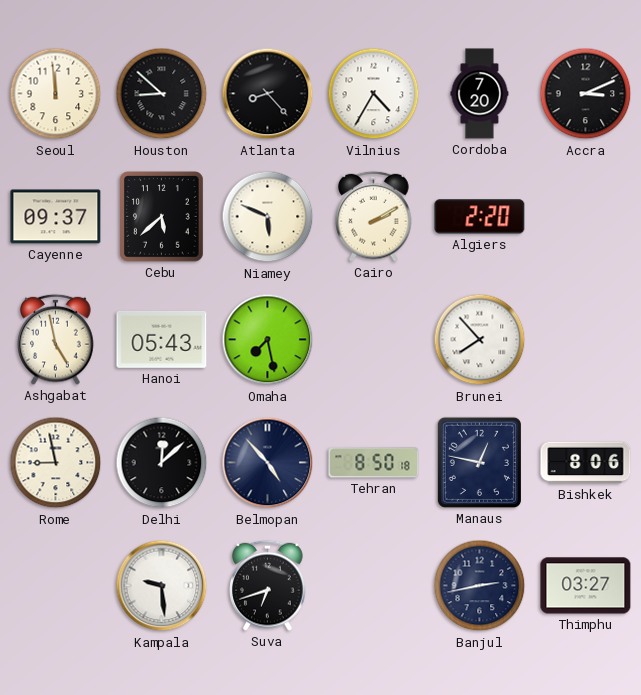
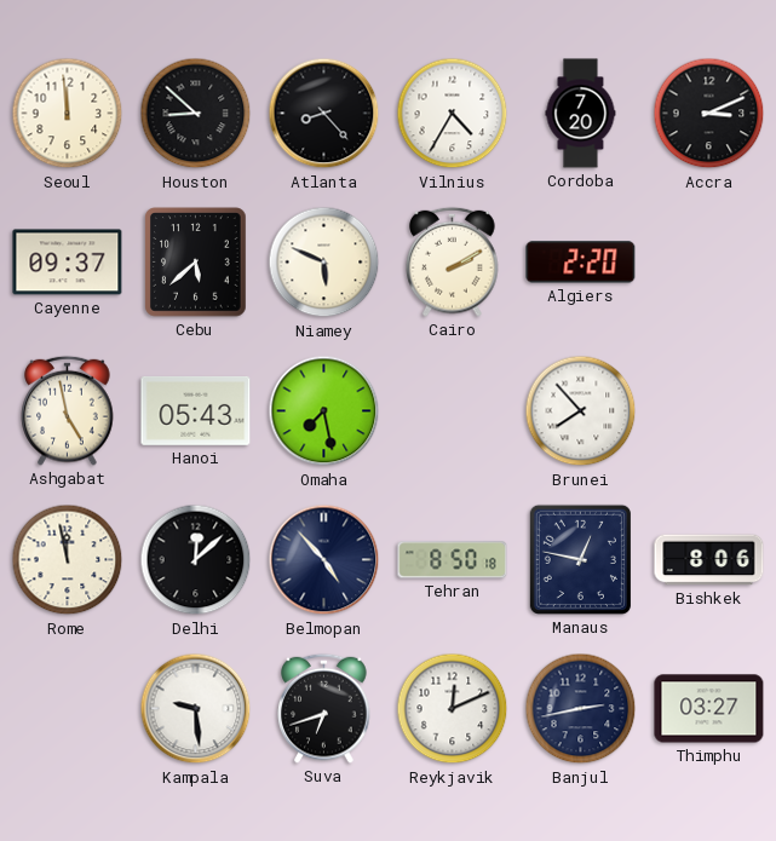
Rome: 8:58 -> 11:58 (68, 560)
Reykjavik: none -> 12:11 (453, 709)
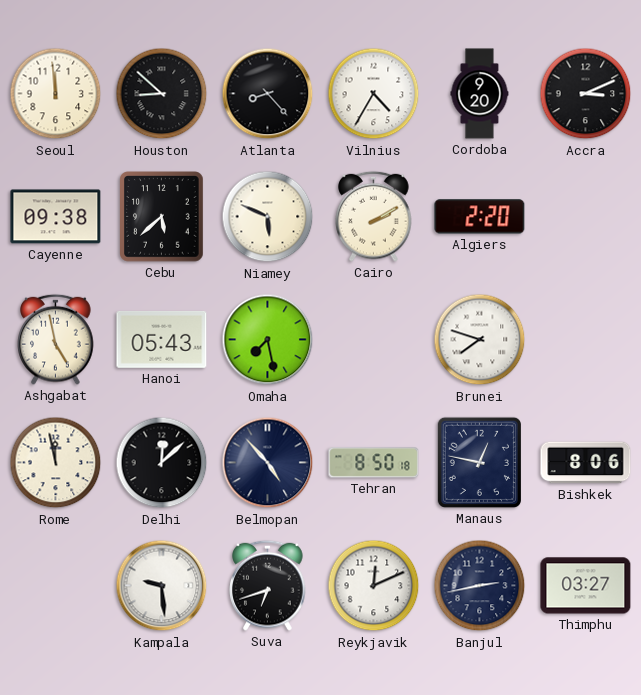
Cordoba: 7:20 -> 9:20 (480, 94)
Cayenne: 09:37 -> 09:38 (56, 217)
Brunei: 7:53 -> 7:48 (480, 340)
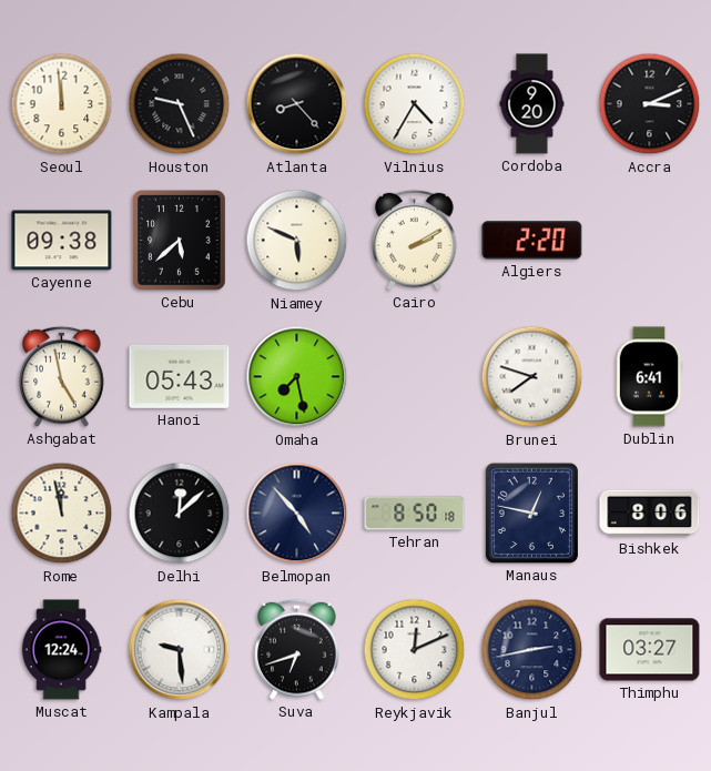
Houston: 8:52 -> 9:26 (180, 104)
Dublin: none -> 6:41 (649, 377)
Muscat: none -> 12:24 (61, 650)
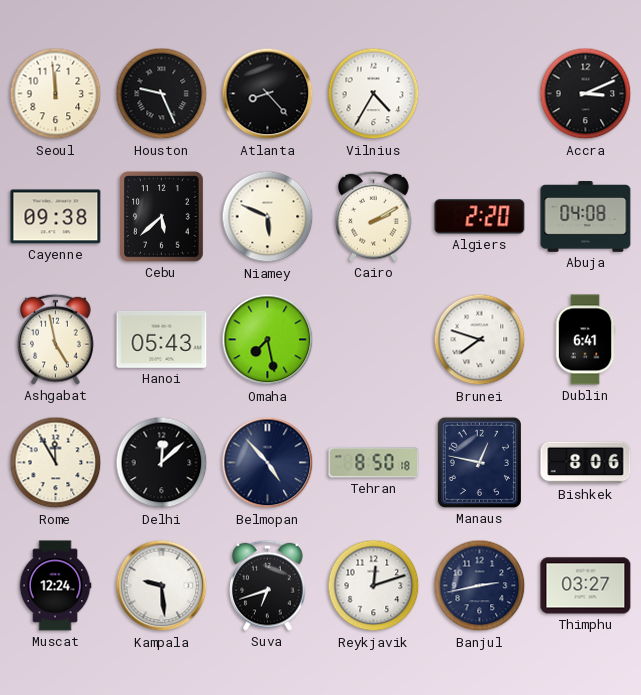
Cordoba: 9:20 -> none (532, 104)
Abuja: none -> 04:08 (586, 217)
Rome: 11:58 -> 11:55 (56, 463)
Reykjavik: 12:11 -> 12:12 (374, 586)
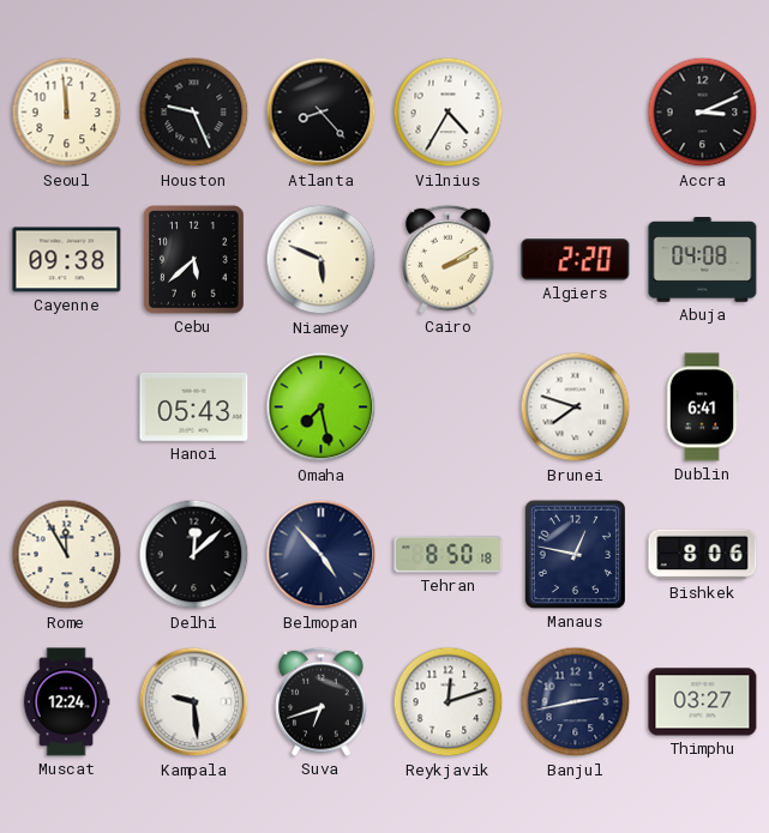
Ashgabat: 4:58 -> none (56, 339)
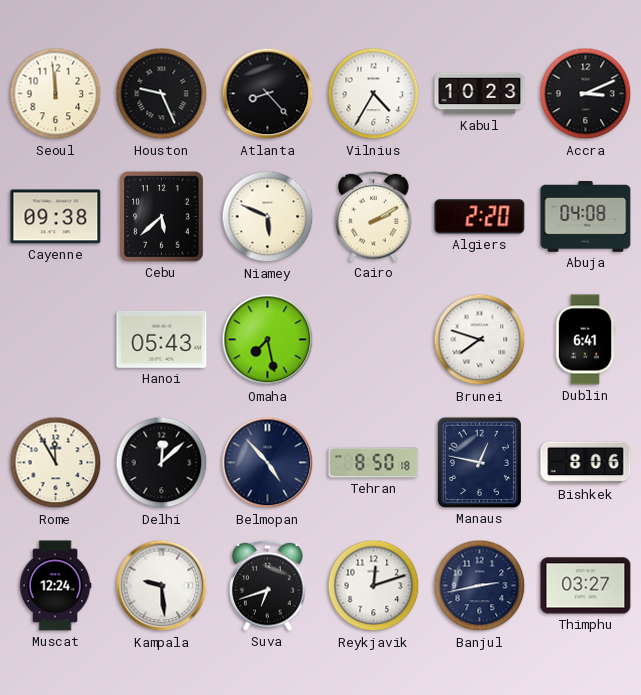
Kabul: none -> 10:23 (480, 94)
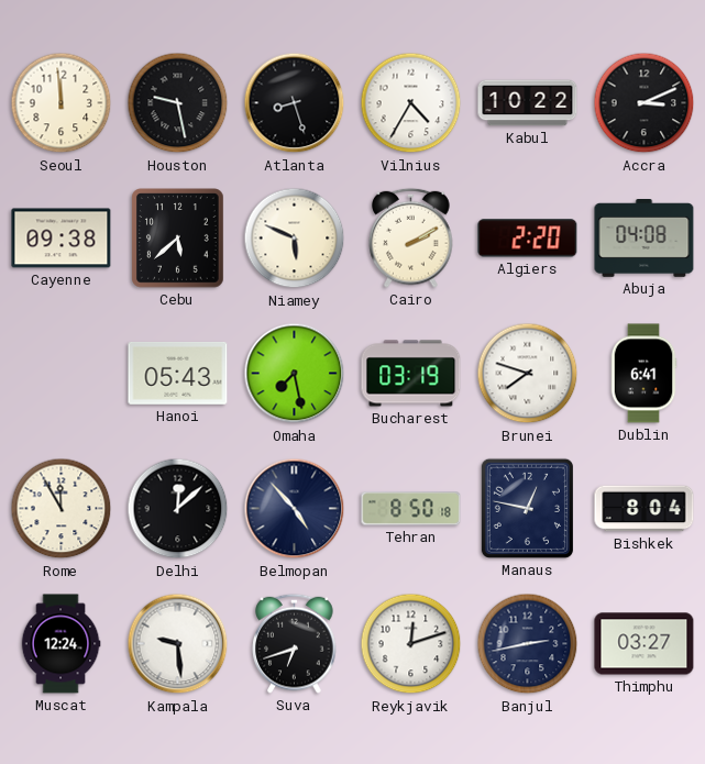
Houston: 9:26 -> 9:28 (178, 103)
Atlanta: 8:23 -> 8:27 (295, 103)
Kabul: 10:23 -> 10:22 (528, 103)
Bucharest: none -> 03:19 (411, 374)
Bishkek: 8:06 -> 8:04 (645, 509)
